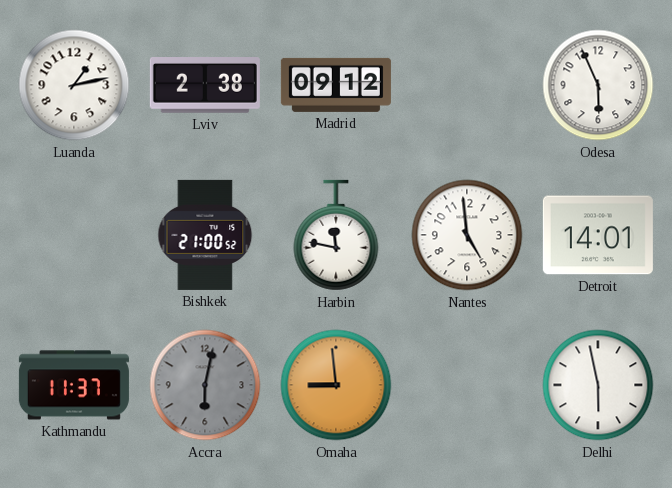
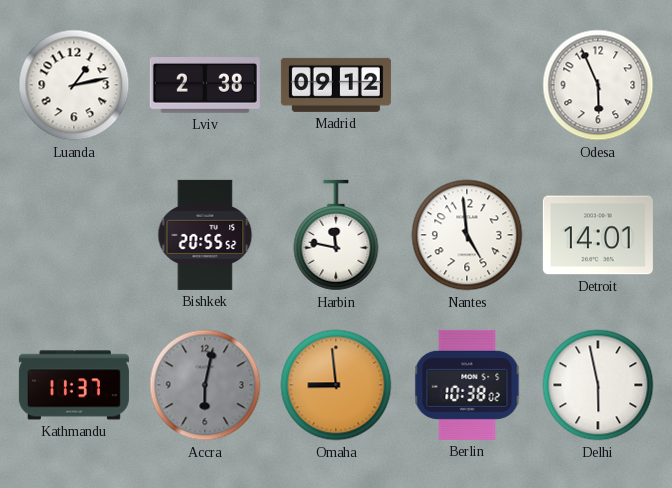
Bishkek: 21:00 -> 20:55 (205, 235)
Berlin: none -> 10:38 (467, 385)
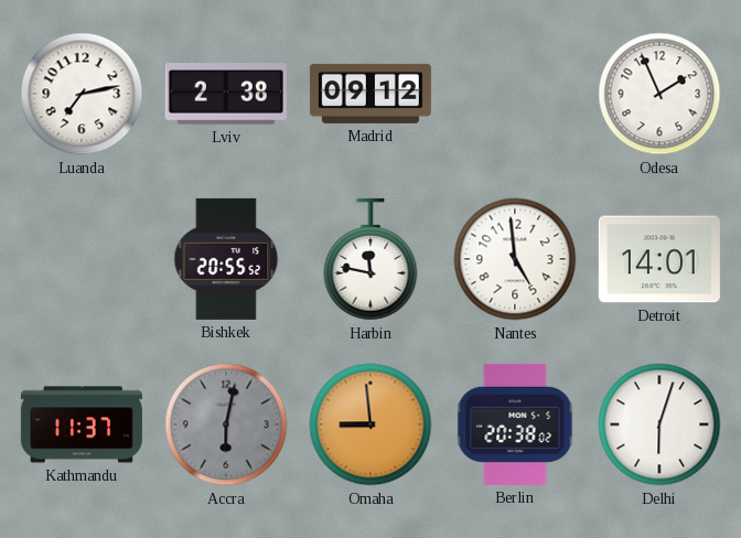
Luanda: 1:13 -> 7:13 (82, 94)
Odesa: 5:56 -> 1:56 (659, 94)
Berlin: 10:38 -> 20:38 (515, 424)
Delhi: 5:58 -> 6:03 (659, 424)
